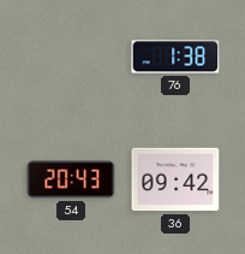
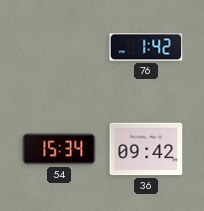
76: 1:38 -> 1:42 (146, 47)
54: 20:43 -> 15:34 (59, 149)
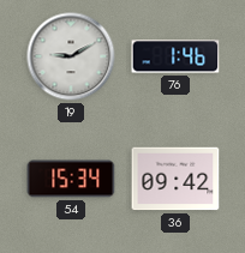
19: none -> 9:10 (71, 56)
76: 1:42 -> 1:46 (175, 56)
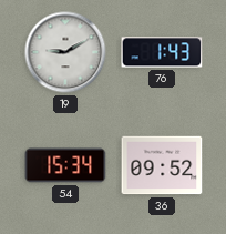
76: 1:46 -> 1:43 (162, 52)
36: 09:42 -> 09:52 (162, 165)
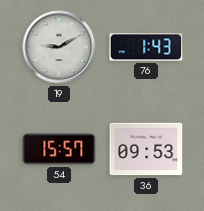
54: 15:34 -> 15:57 (59, 149)
36: 09:52 -> 09:53 (146, 149)
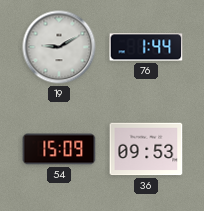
76: 1:43 -> 1:44 (146, 47)
54: 15:57 -> 15:09 (59, 149)
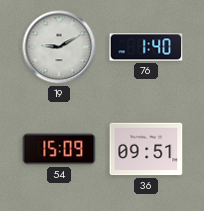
76: 1:44 -> 1:40 (146, 47)
36: 09:53 -> 09:51 (146, 149)
